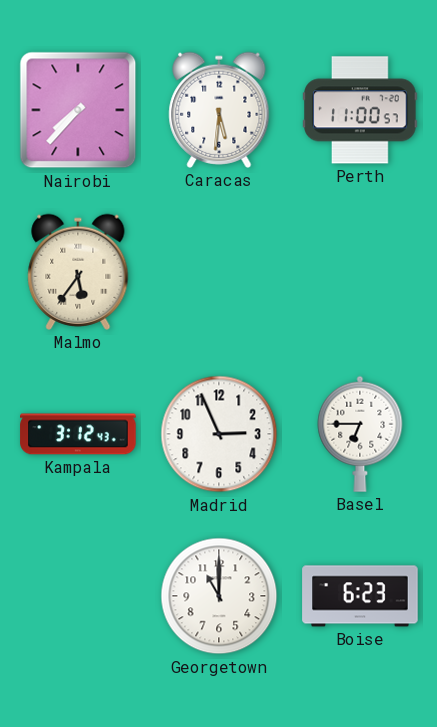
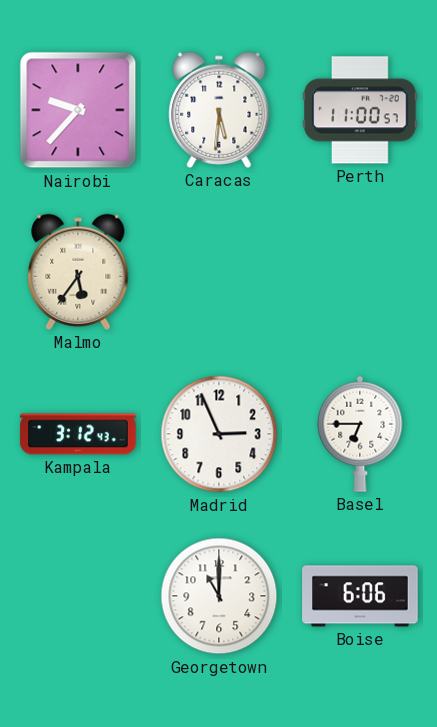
Nairobi: 7:37 -> 9:37 (78, 110)
Boise: 6:23 -> 6:06 (360, 596)
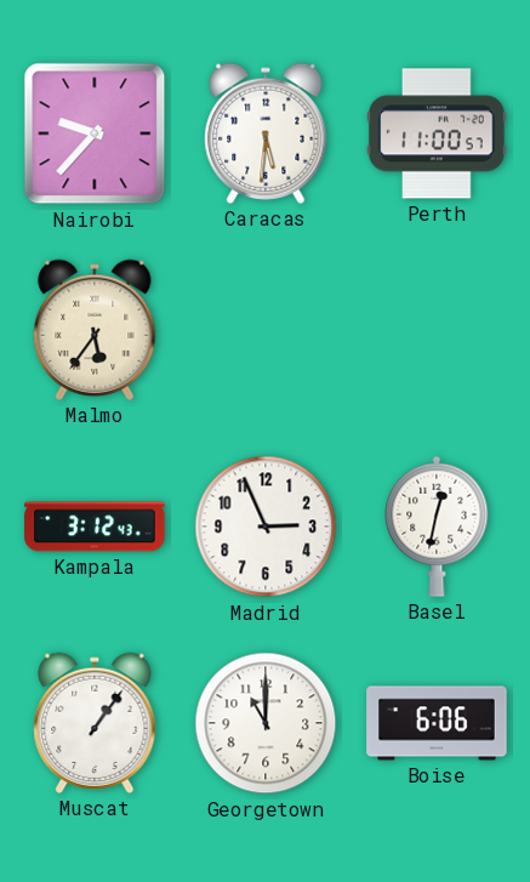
Basel: 6:45 -> 12:32 (437, 527)
Muscat: none -> 1:06 (95, 723)
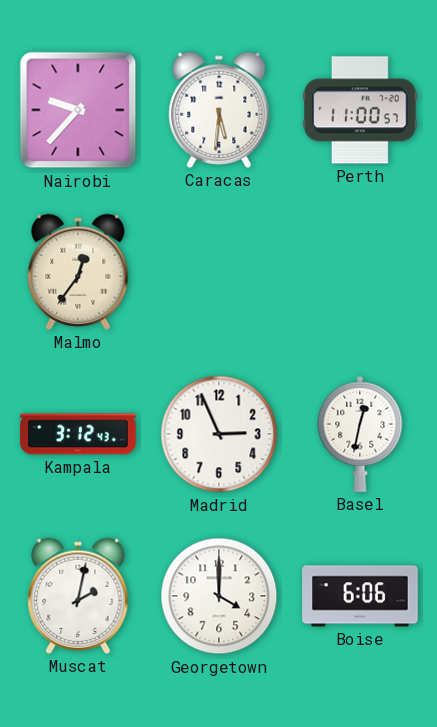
Malmo: 5:36 -> 12:36 (78, 272)
Muscat: 1:06 -> 2:02 (78, 596)
Georgetown: 11:00 -> 4:00 (219, 596)
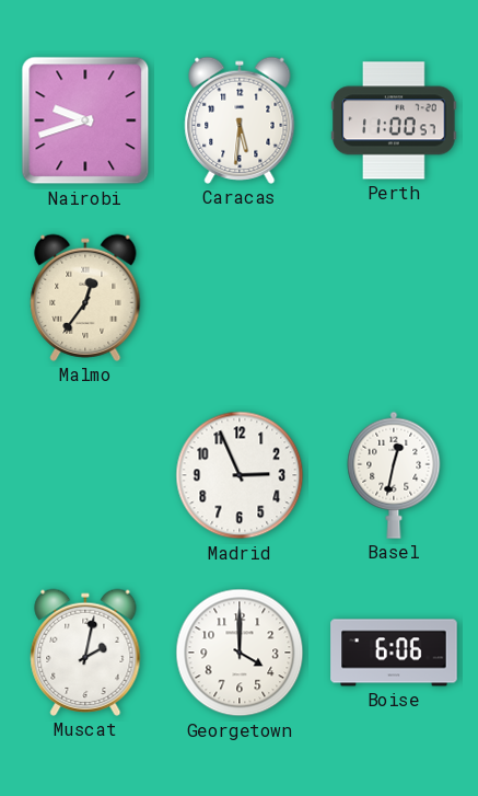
Nairobi: 9:37 -> 9:42 (85, 120)
Kampala: 3:12 -> none (78, 434)
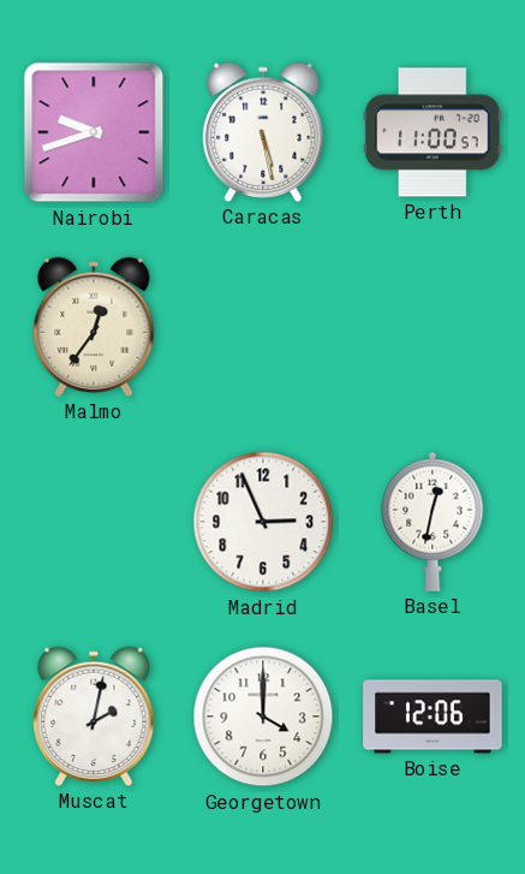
Caracas: 5:31 -> 5:28 (263, 132)
Boise: 6:06 -> 12:06 (432, 717)
